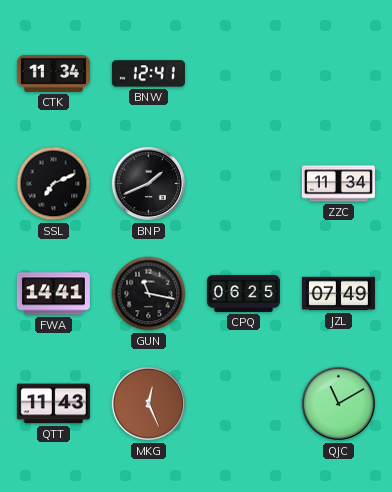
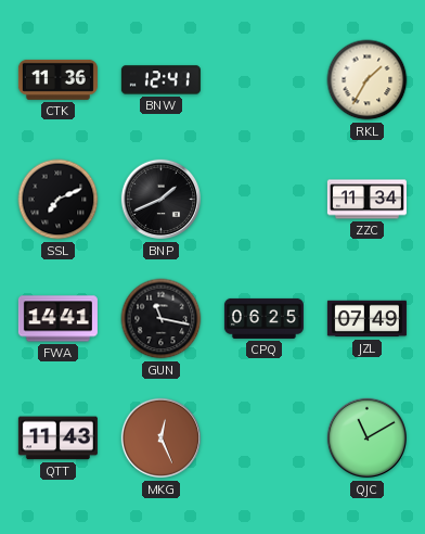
CTK: 11:34 -> 11:36 (57, 79)
RKL: none -> 1:35 (368, 80)
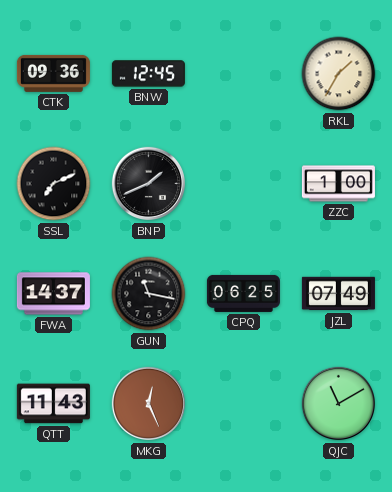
CTK: 11:36 -> 09:36 (53, 73)
BNW: 12:41 -> 12:45 (148, 74)
ZZC: 11:34 -> 1:00 (338, 184)
FWA: 14:41 -> 14:37 (53, 294)
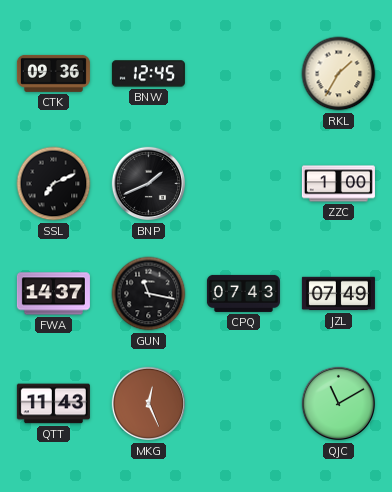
CPQ: 06:25 -> 07:43 (243, 293)
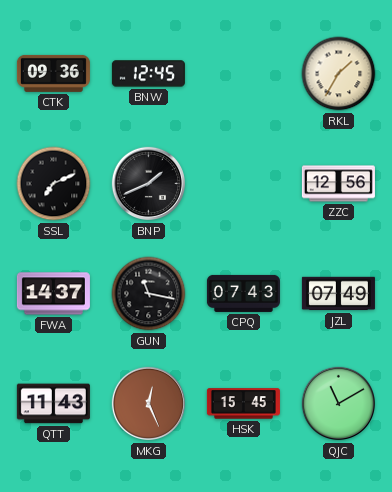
ZZC: 1:00 -> 12:56 (338, 184)
HSK: none -> 15:45 (243, 404)
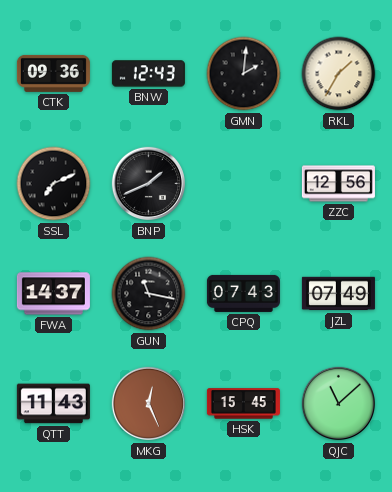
BNW: 12:45 -> 12:43 (148, 74)
GMN: none -> 2:01 (244, 74)
QJC: 11:10 -> 11:08 (339, 404)
